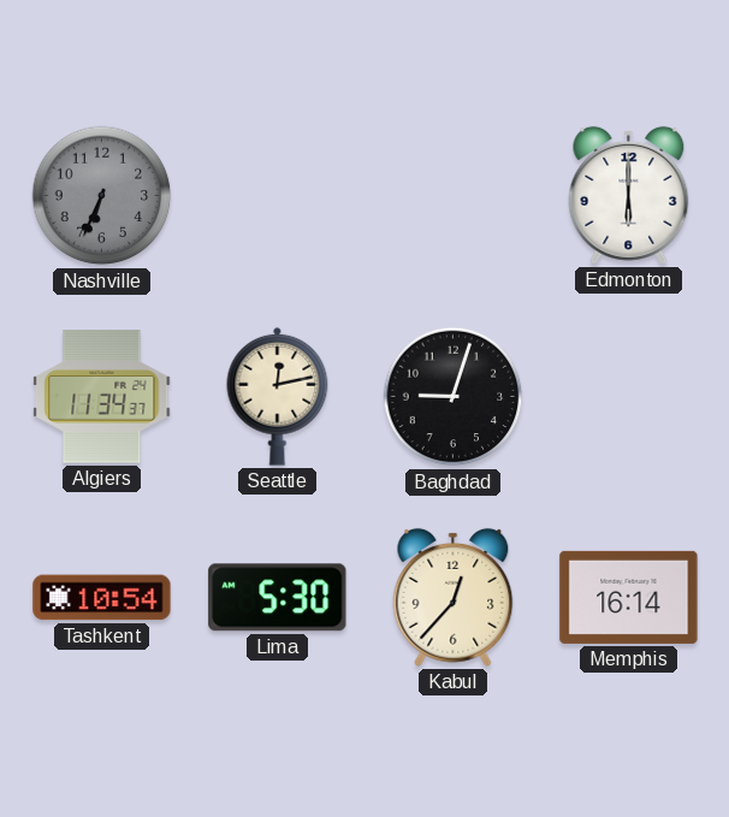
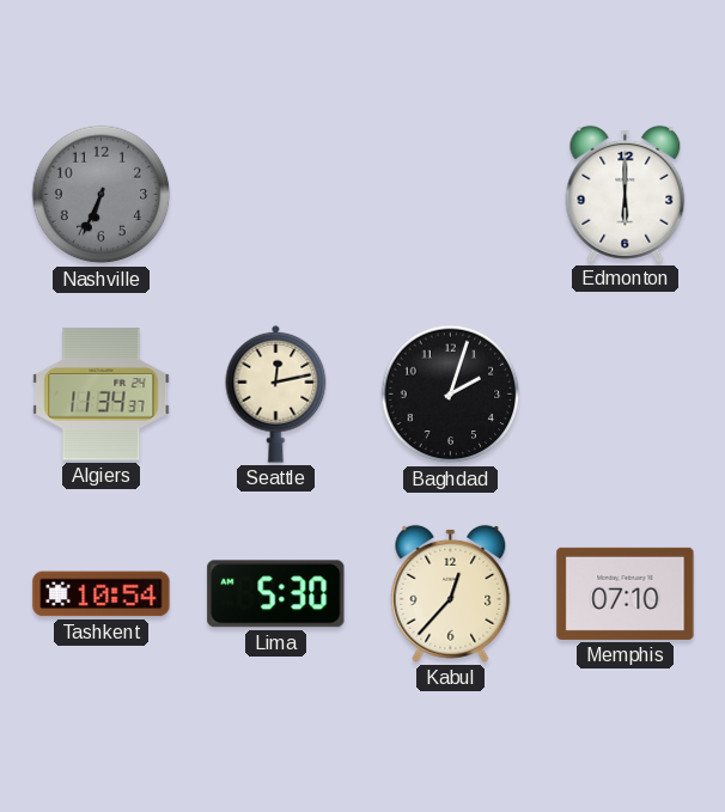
Baghdad: 9:03 -> 2:03 (451, 395)
Memphis: 16:14 -> 07:10 (626, 593)
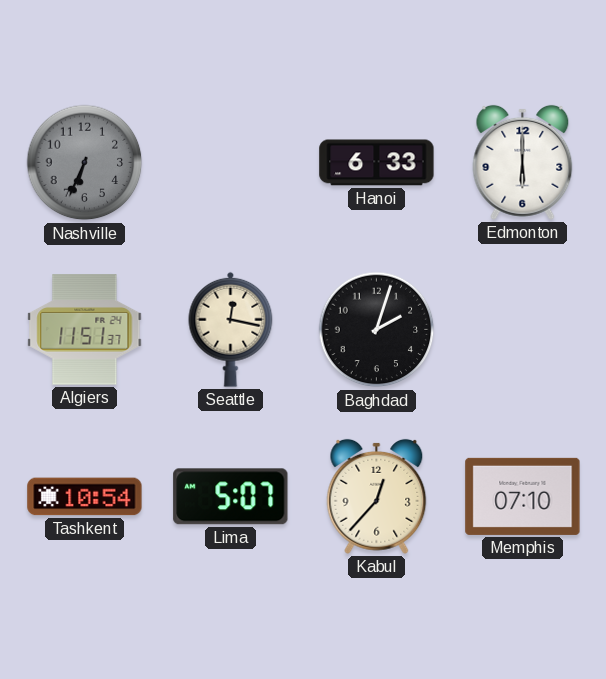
Hanoi: none -> 6:33 (377, 163)
Algiers: 11:34 -> 11:51 (85, 330)
Seattle: 12:13 -> 12:17 (231, 329)
Lima: 5:30 -> 5:07 (231, 497)
